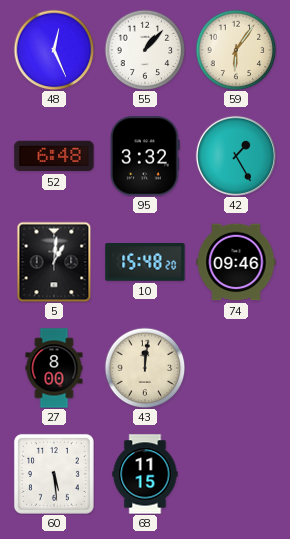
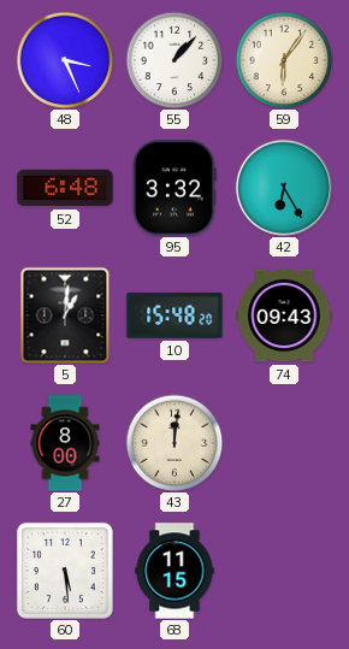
48: 12:26 -> 3:26 (65, 60)
42: 1:25 -> 6:25 (284, 188)
74: 09:46 -> 09:43 (284, 315)
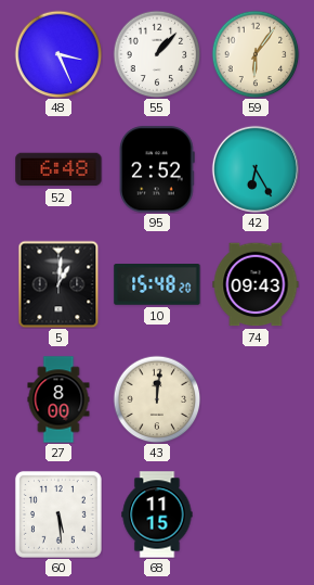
95: 3:32 -> 2:52 (157, 169)
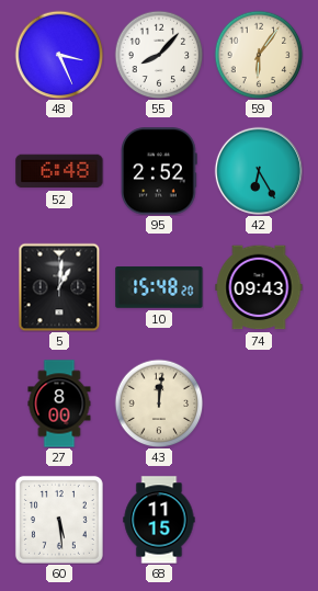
55: 1:07 -> 8:07 (159, 55)
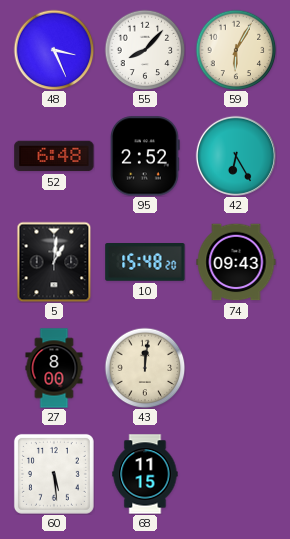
59: 6:06 -> 6:05 (236, 50)
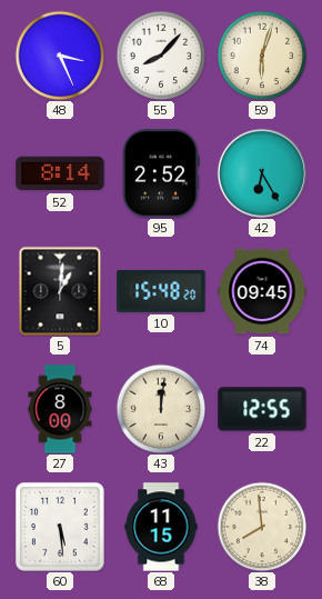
59: 6:05 -> 6:03 (262, 56)
52: 6:48 -> 8:14 (60, 173)
74: 09:43 -> 09:45 (262, 291)
22: none -> 12:55 (262, 409)
38: none -> 7:59 (262, 527)
